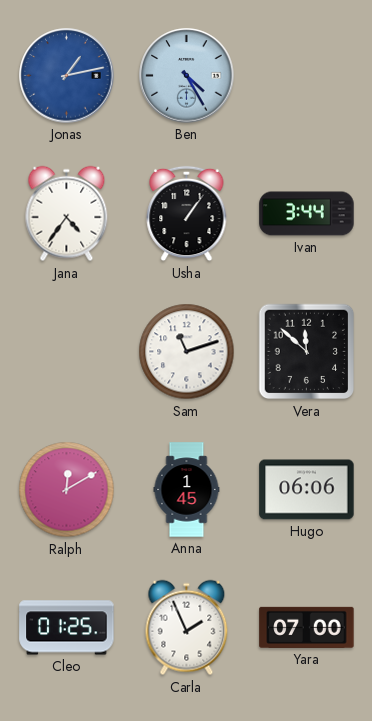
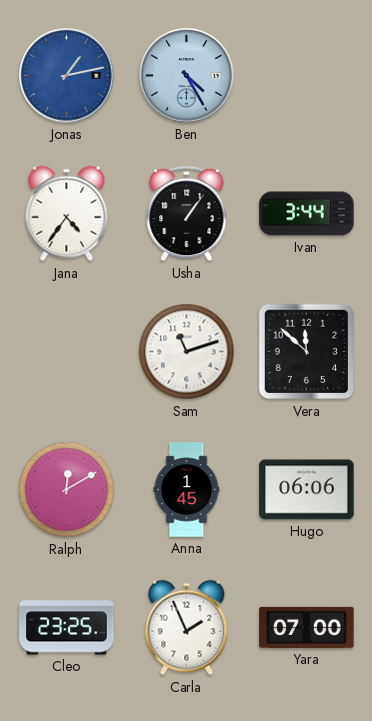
Cleo: 01:25 -> 23:25 (67, 628)
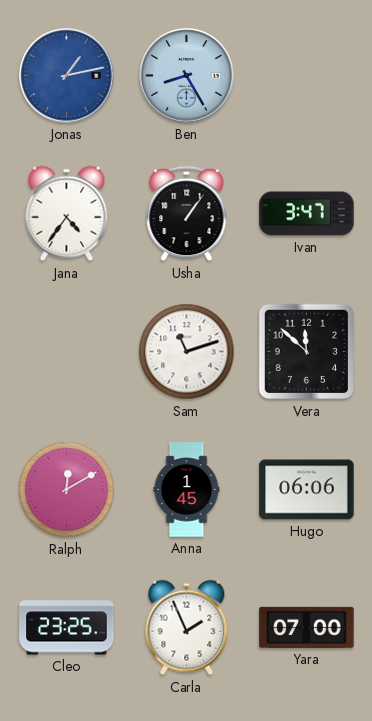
Ben: 4:25 -> 8:25 (187, 76)
Ivan: 3:44 -> 3:47 (307, 214)
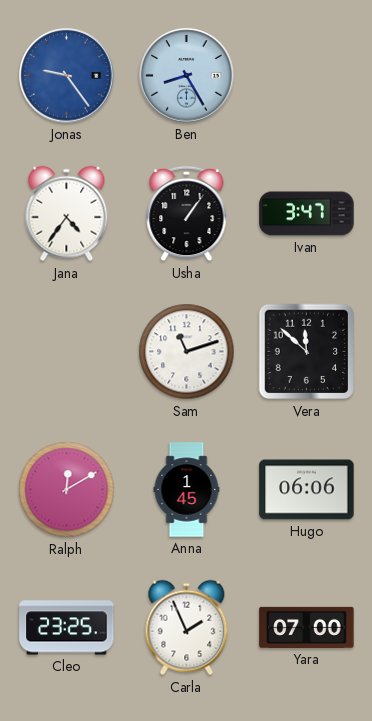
Jonas: 1:13 -> 9:24 (67, 76)
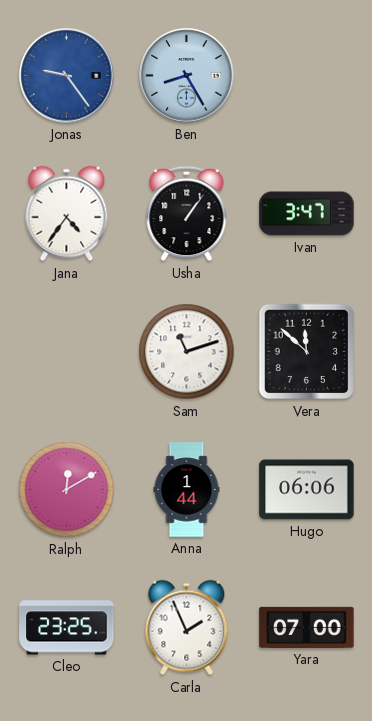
Anna: 1:45 -> 1:44 (187, 490)
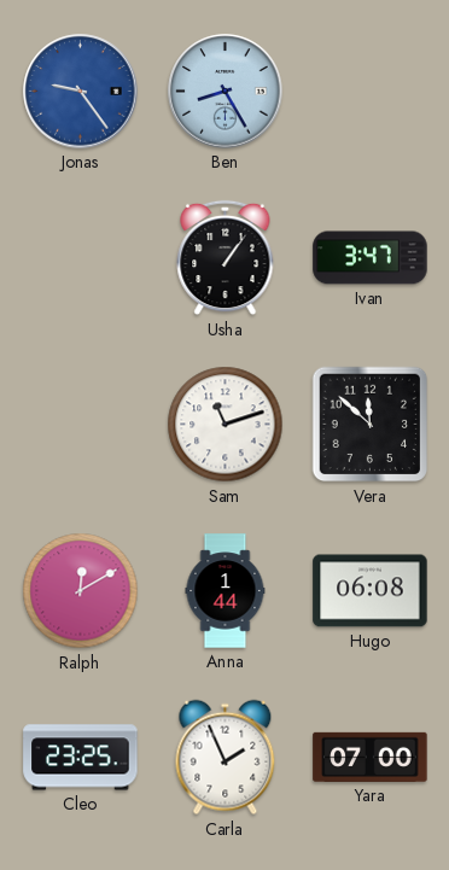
Jana: 4:36 -> none (67, 214)
Hugo: 06:06 -> 06:08 (371, 591)
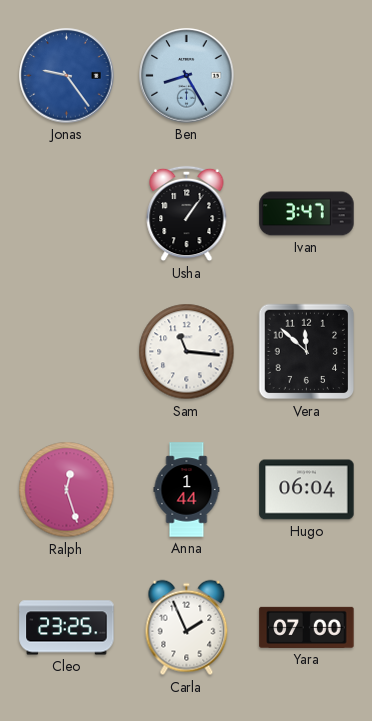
Sam: 11:12 -> 11:16 (187, 352)
Ralph: 12:10 -> 12:27 (67, 490)
Hugo: 06:08 -> 06:04 (307, 490)
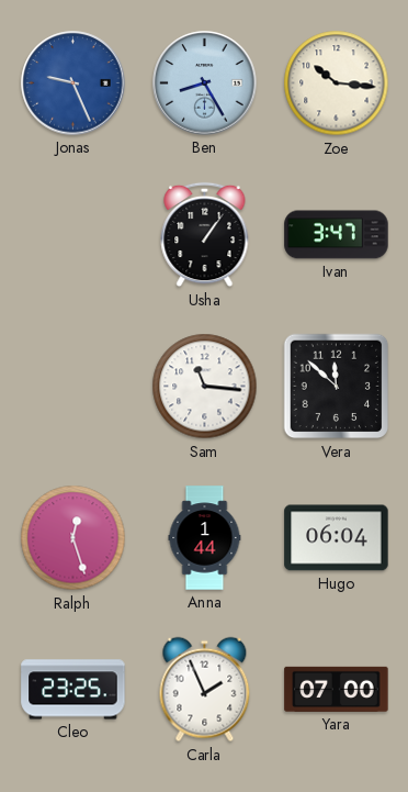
Jonas: 9:24 -> 9:26 (73, 83)
Zoe: none -> 10:16 (337, 83)
